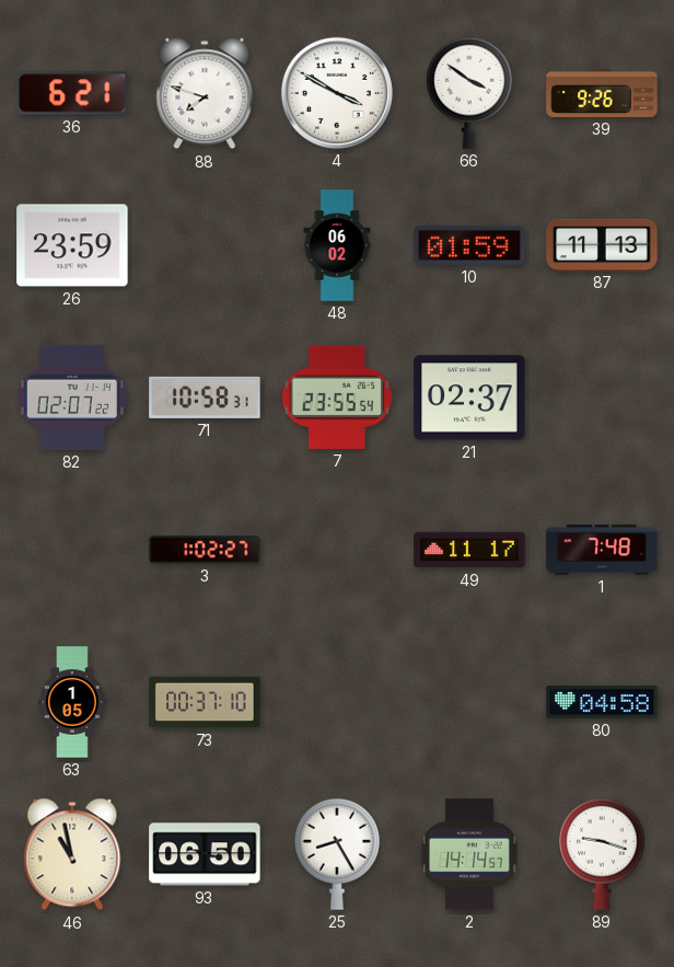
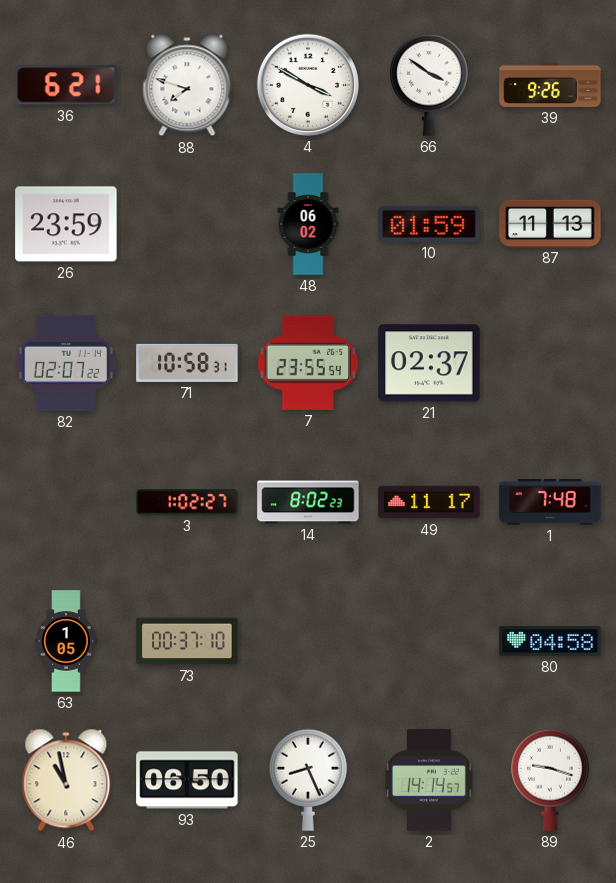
14: none -> 8:02 (308, 502)
25: 8:25 -> 8:26 (308, 780)
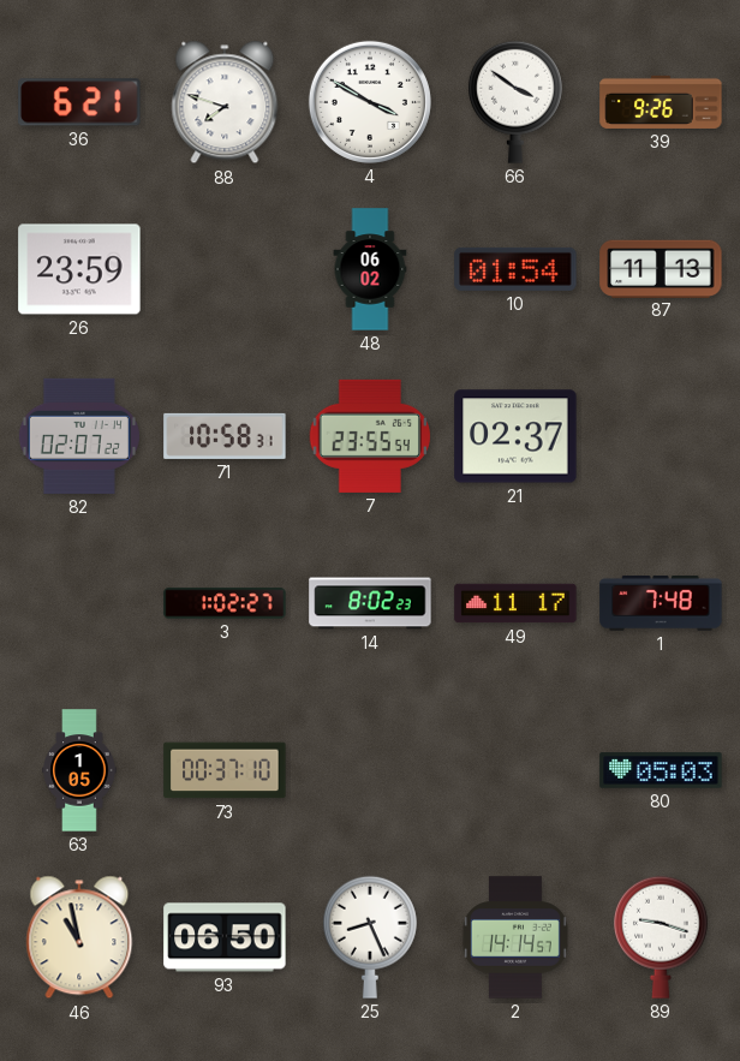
10: 01:59 -> 01:54 (515, 269)
80: 04:58 -> 05:03 (661, 770)
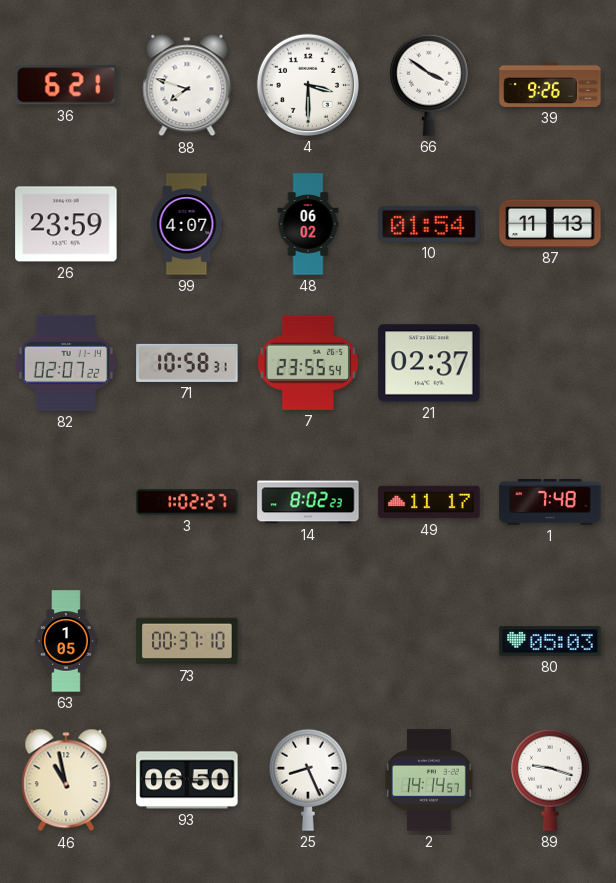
4: 3:50 -> 3:30 (308, 85)
99: none -> 4:07 (187, 224)
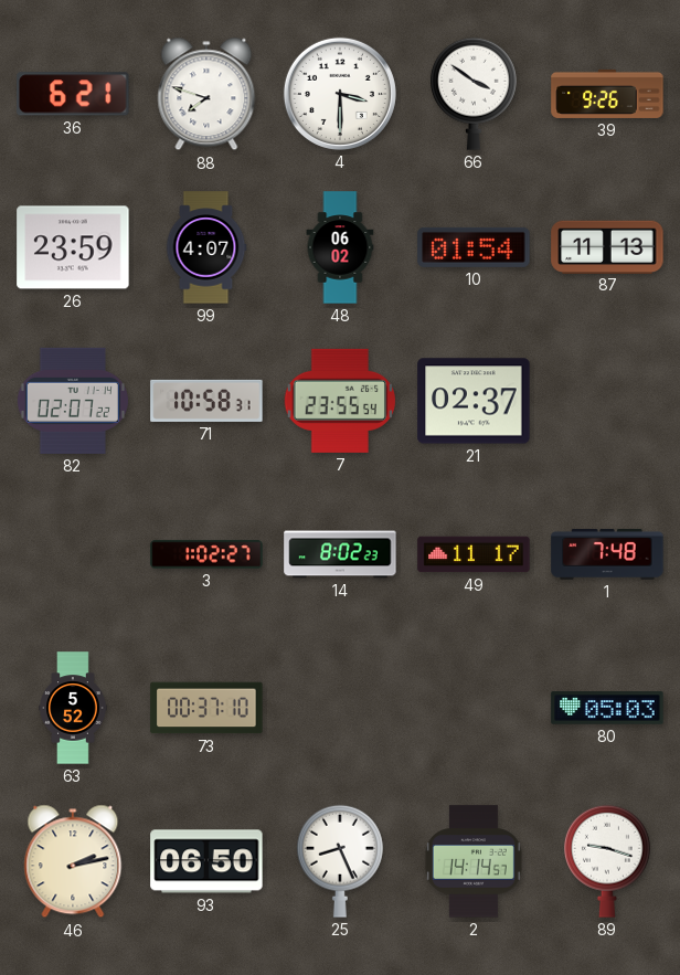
63: 1:05 -> 5:52 (73, 708)
46: 10:58 -> 2:13 (73, 861)
